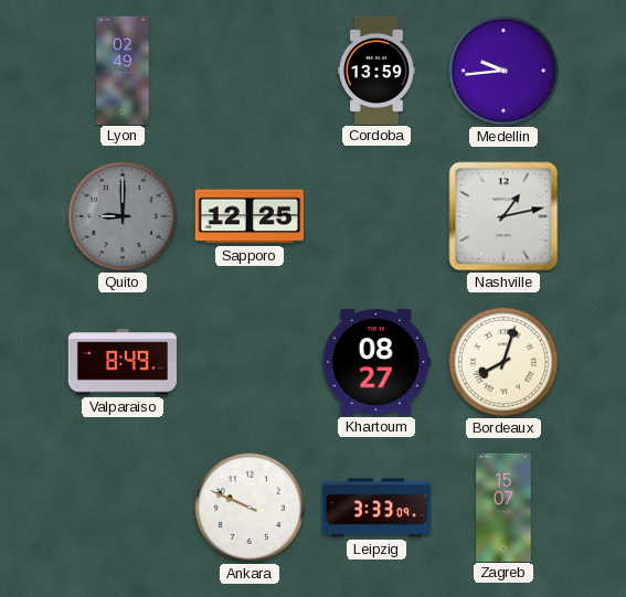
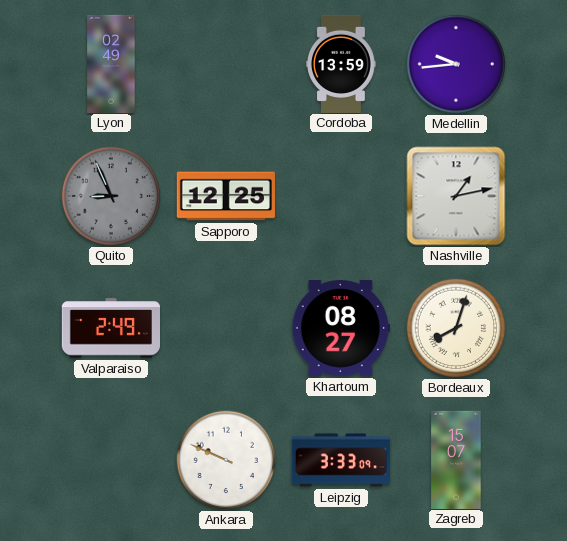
Quito: 9:00 -> 8:56 (111, 196)
Valparaiso: 8:49 -> 2:49 (110, 328)
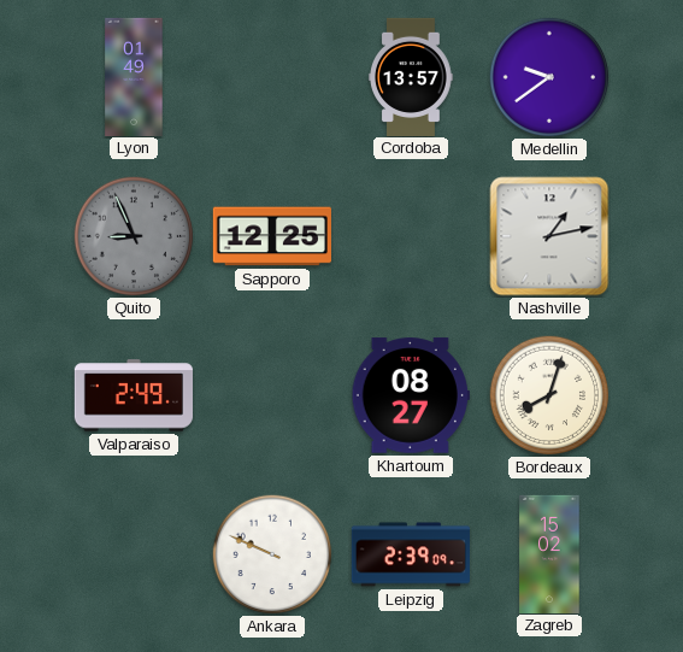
Lyon: 02:49 -> 01:49 (134, 76)
Cordoba: 13:59 -> 13:57 (412, 76)
Medellin: 9:44 -> 9:39 (549, 77)
Leipzig: 3:33 -> 2:39 (411, 554)
Zagreb: 15:07 -> 15:02 (549, 553)
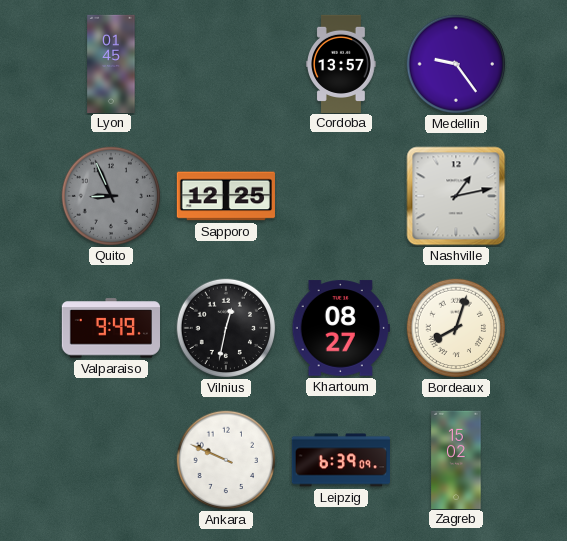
Lyon: 01:49 -> 01:45 (111, 63)
Medellin: 9:39 -> 9:24 (456, 64)
Valparaiso: 2:49 -> 9:49 (110, 328)
Vilnius: none -> 12:32 (226, 328)
Leipzig: 2:39 -> 6:39 (341, 460)
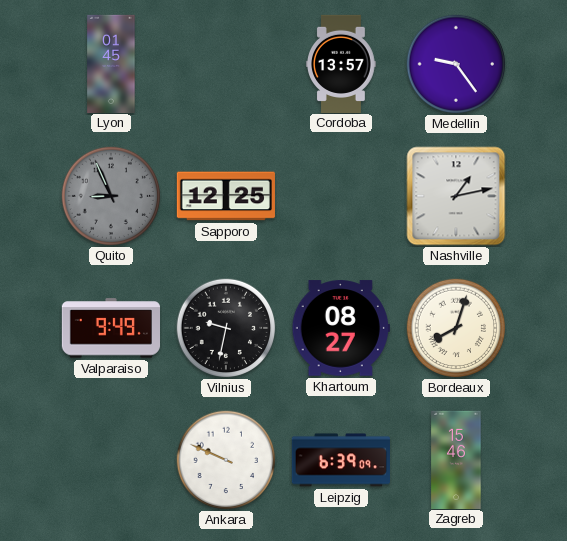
Vilnius: 12:32 -> 9:32 (226, 328)
Zagreb: 15:02 -> 15:46 (456, 459)
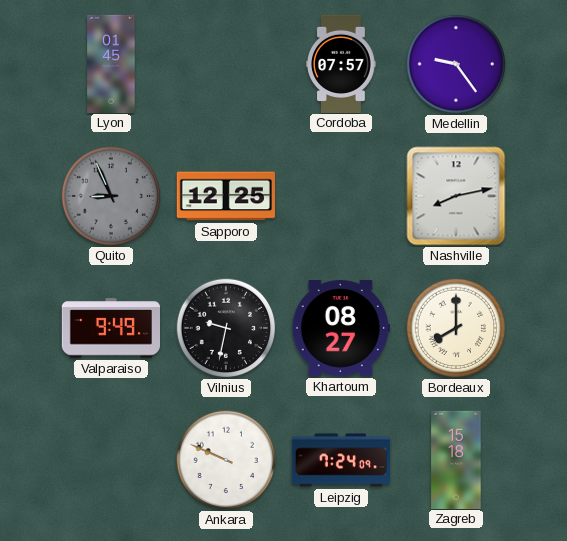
Cordoba: 13:57 -> 07:57 (342, 63)
Nashville: 1:13 -> 8:13 (456, 196)
Bordeaux: 8:03 -> 8:00 (456, 328)
Leipzig: 6:39 -> 7:24 (341, 460)
Zagreb: 15:46 -> 15:18 (456, 459)
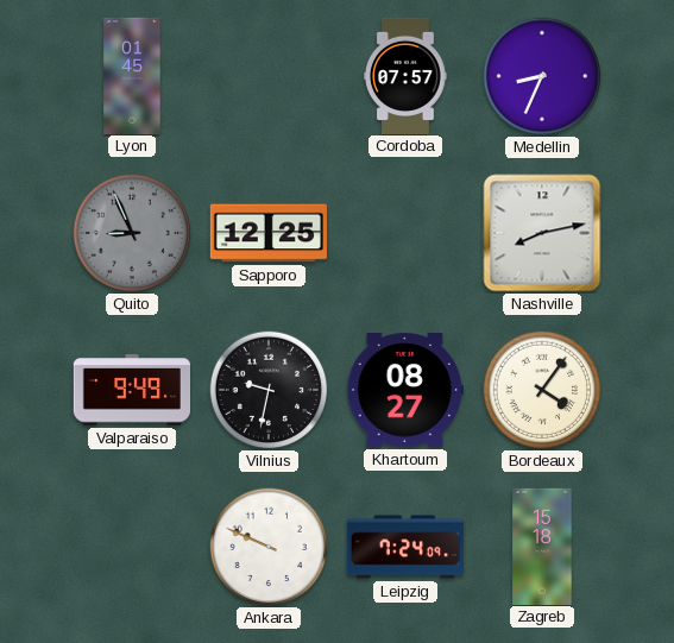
Medellin: 9:24 -> 8:34 (542, 76)
Bordeaux: 8:00 -> 4:06 (542, 390)
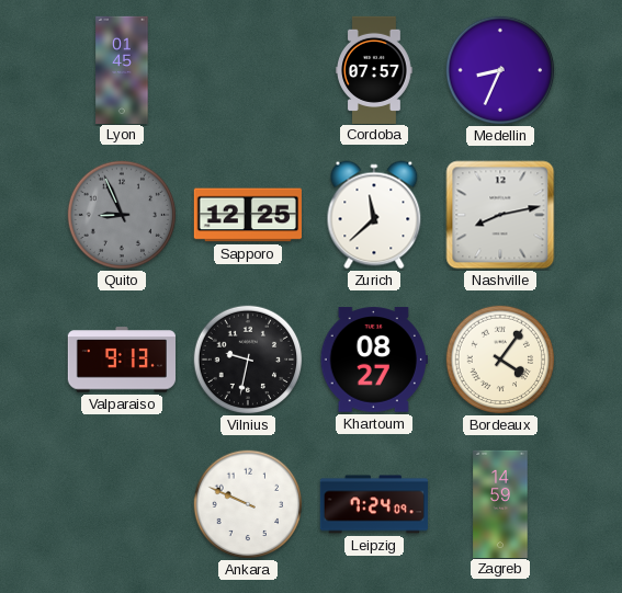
Zurich: none -> 11:38 (374, 215)
Valparaiso: 9:49 -> 9:13 (121, 360)
Zagreb: 15:18 -> 14:59 (500, 503)
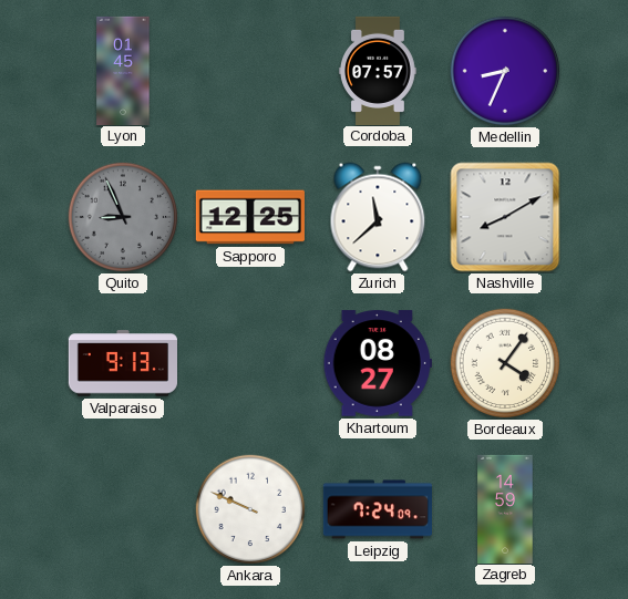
Nashville: 8:13 -> 8:10 (505, 217)
Vilnius: 9:32 -> none (248, 360)
